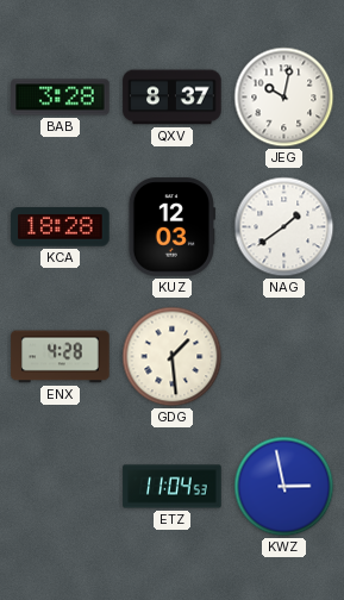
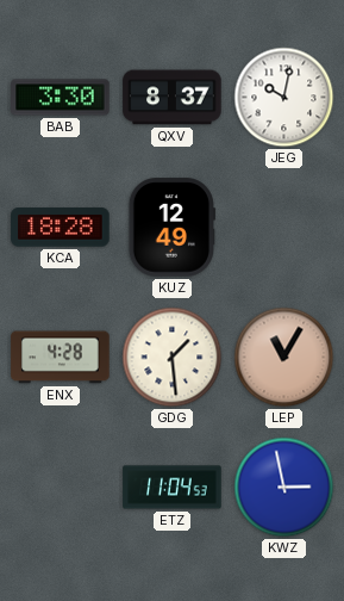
BAB: 3:28 -> 3:30 (61, 98)
KUZ: 12:03 -> 12:49 (171, 228)
NAG: 1:39 -> none (284, 227)
LEP: none -> 11:05 (284, 358)
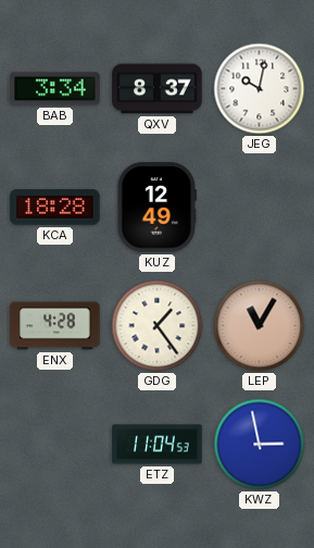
BAB: 3:30 -> 3:34 (55, 89)
GDG: 1:29 -> 1:24 (158, 326)
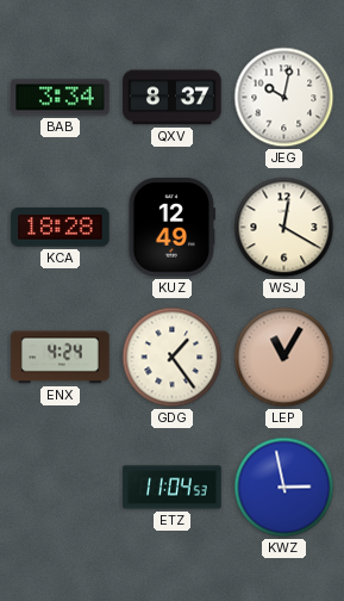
WSJ: none -> 12:20 (284, 228)
ENX: 4:28 -> 4:24 (61, 358)
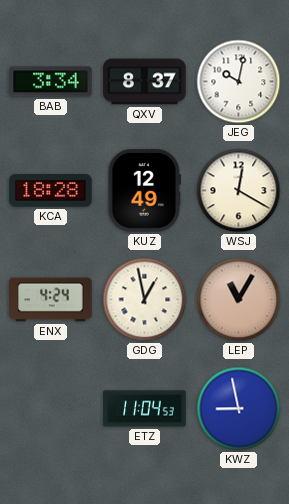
GDG: 1:24 -> 12:58 (145, 300)
KWZ: 2:58 -> 8:58 (239, 409)
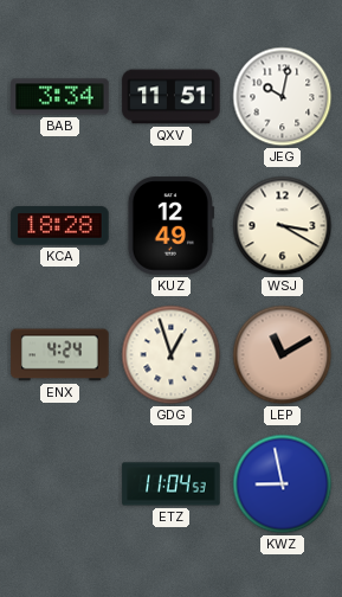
QXV: 8:37 -> 11:51 (172, 97)
WSJ: 12:20 -> 3:20 (283, 226)
GDG: 12:58 -> 12:57 (172, 355)
LEP: 11:05 -> 11:10 (283, 355)
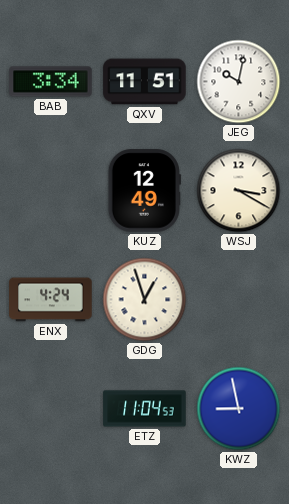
KCA: 18:28 -> none (60, 226)
LEP: 11:10 -> none (283, 355)
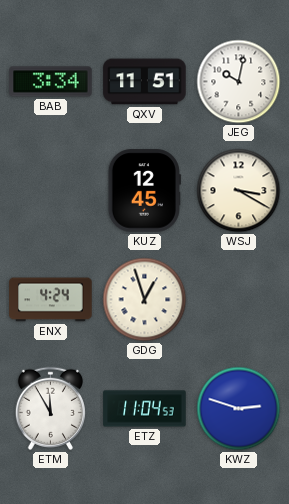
KUZ: 12:49 -> 12:45 (144, 191)
ETM: none -> 11:55 (50, 408)
KWZ: 8:58 -> 2:48 (239, 409)
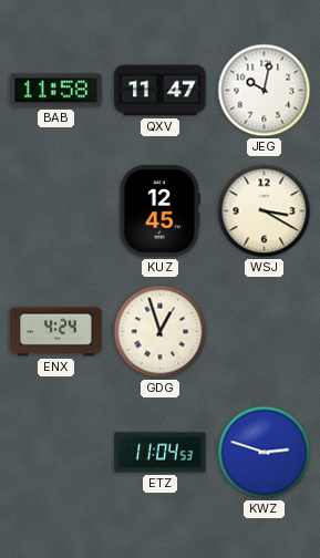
BAB: 3:34 -> 11:58 (56, 91)
QXV: 11:51 -> 11:47 (161, 91)
ETM: 11:55 -> none (50, 408)
